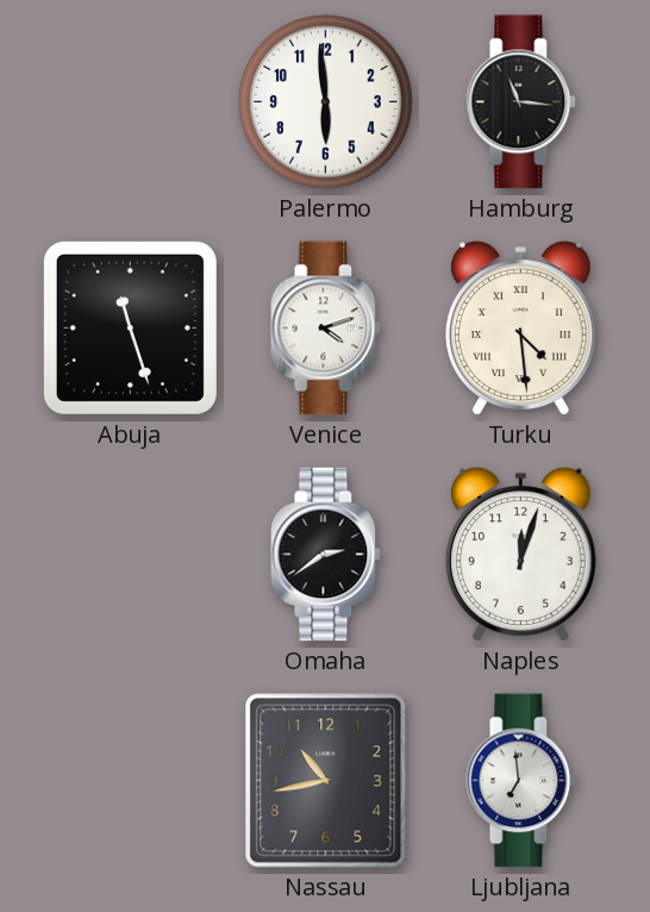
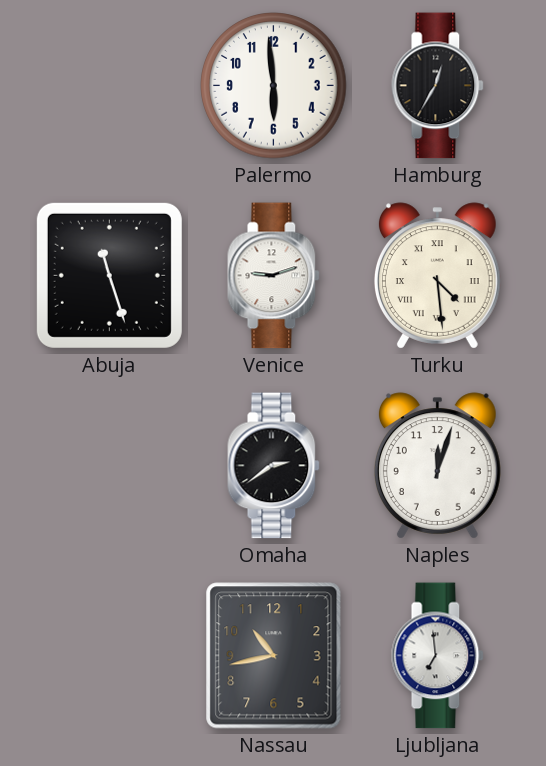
Hamburg: 11:16 -> 12:35 (438, 86)
Venice: 4:12 -> 9:12 (274, 276)
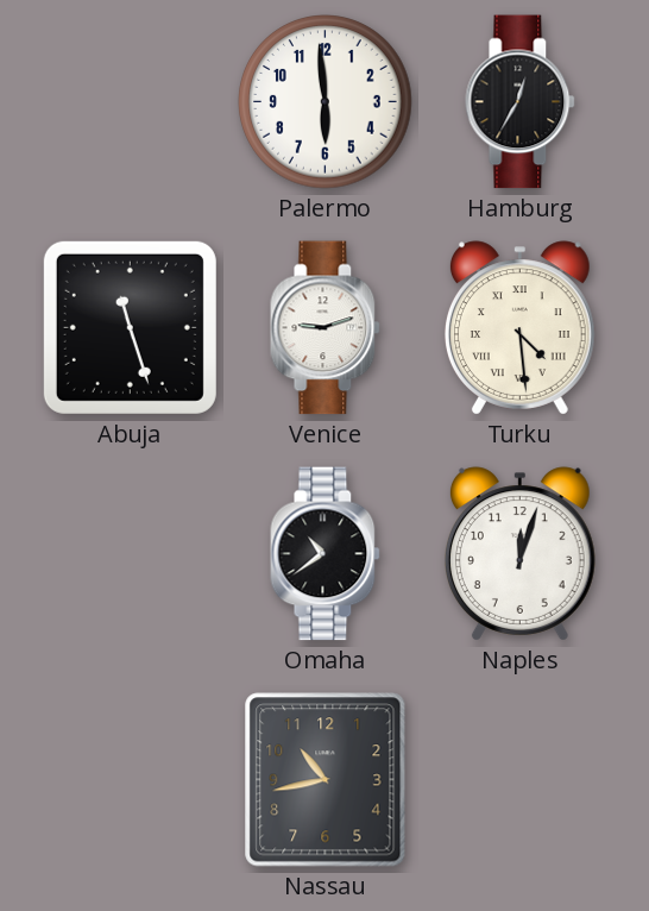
Omaha: 2:39 -> 10:39 (326, 554)
Ljubljana: 6:59 -> none (438, 656)
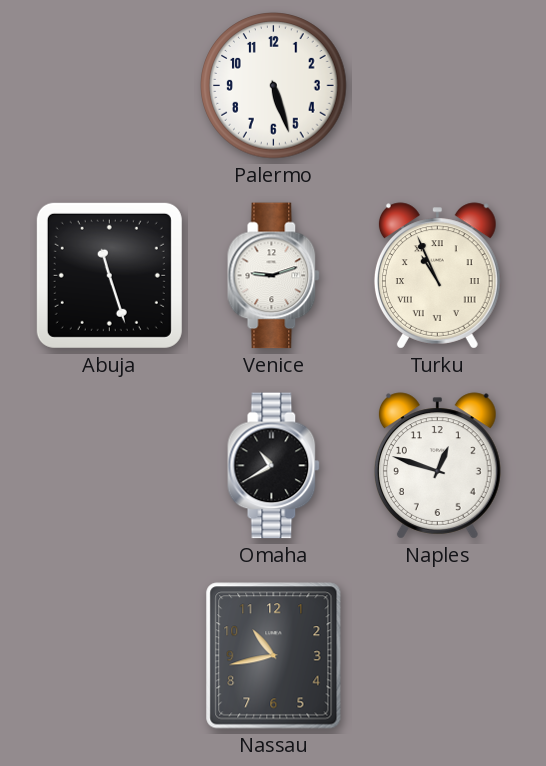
Palermo: 5:59 -> 5:27 (274, 86)
Hamburg: 12:35 -> none (521, 102)
Turku: 4:29 -> 10:56 (437, 276)
Omaha: 10:39 -> 10:40 (274, 466)
Naples: 12:03 -> 12:48 (437, 466)
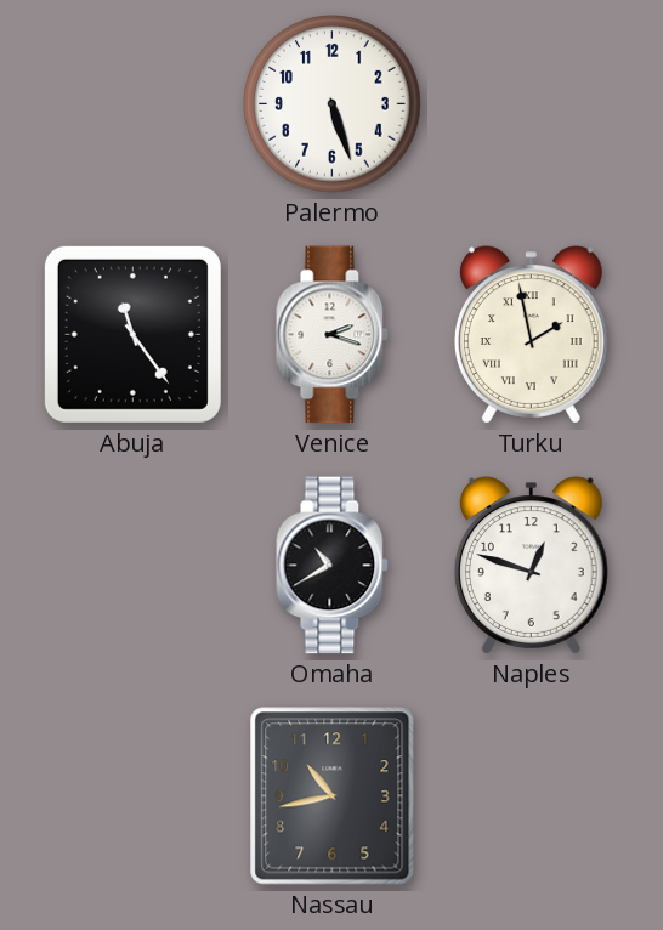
Abuja: 11:27 -> 11:24 (132, 334)
Venice: 9:12 -> 2:18 (333, 335)
Turku: 10:56 -> 1:58 (531, 335)
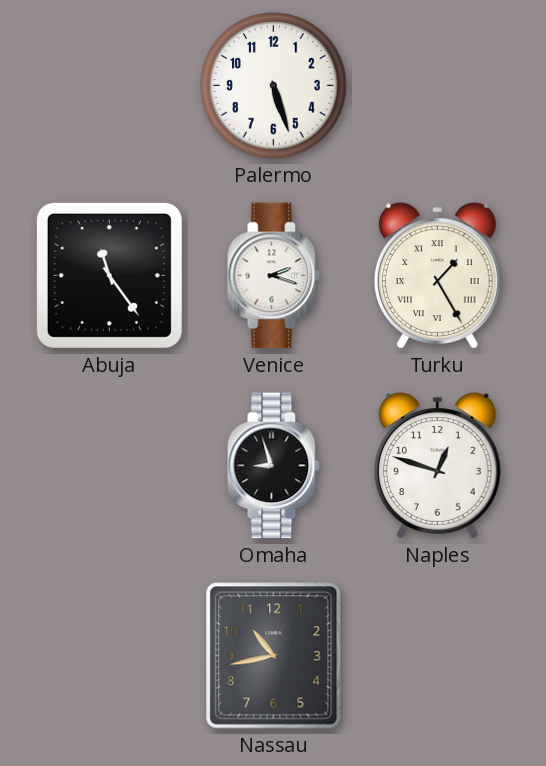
Turku: 1:58 -> 1:25 (437, 276)
Omaha: 10:40 -> 8:57 (274, 466)
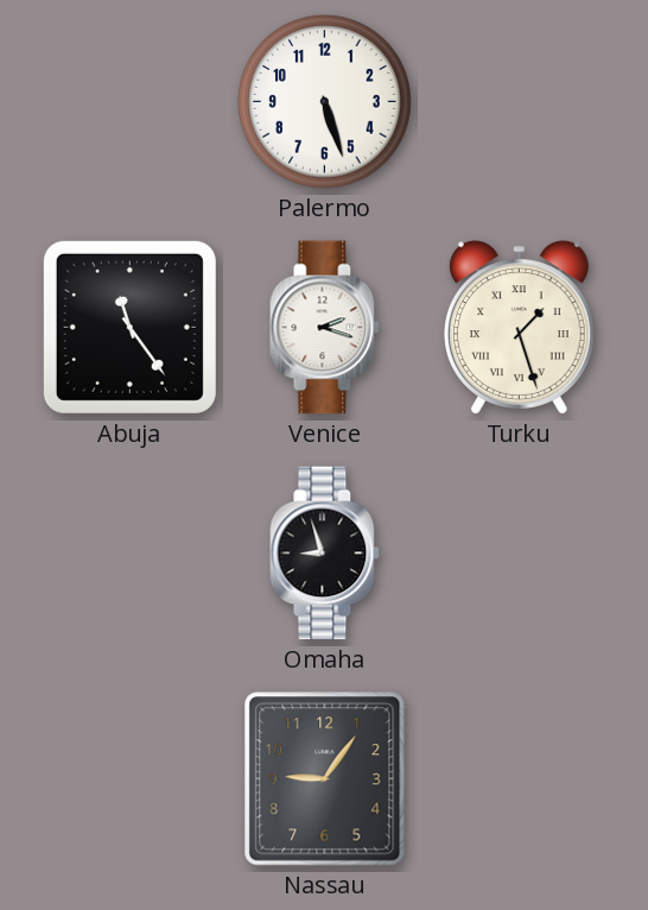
Turku: 1:25 -> 1:27 (519, 328)
Naples: 12:48 -> none (437, 466)
Nassau: 10:43 -> 9:06 (325, 779)
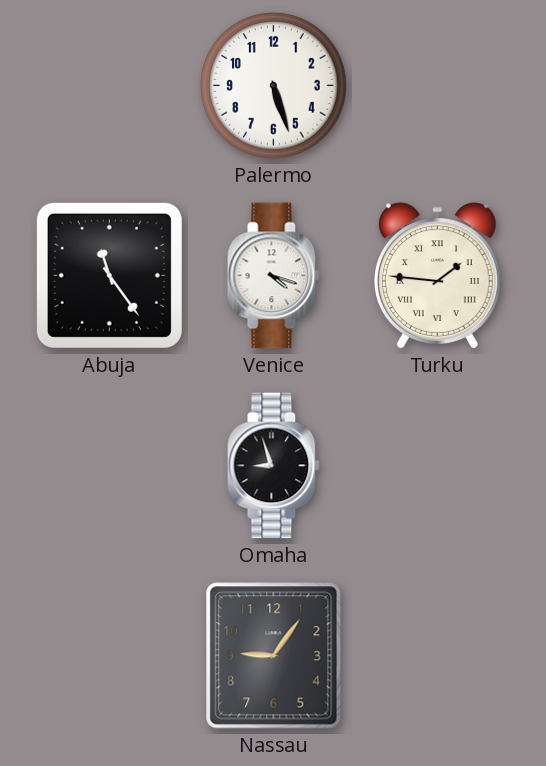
Venice: 2:18 -> 4:18 (274, 276)
Turku: 1:27 -> 1:46 (437, 276)
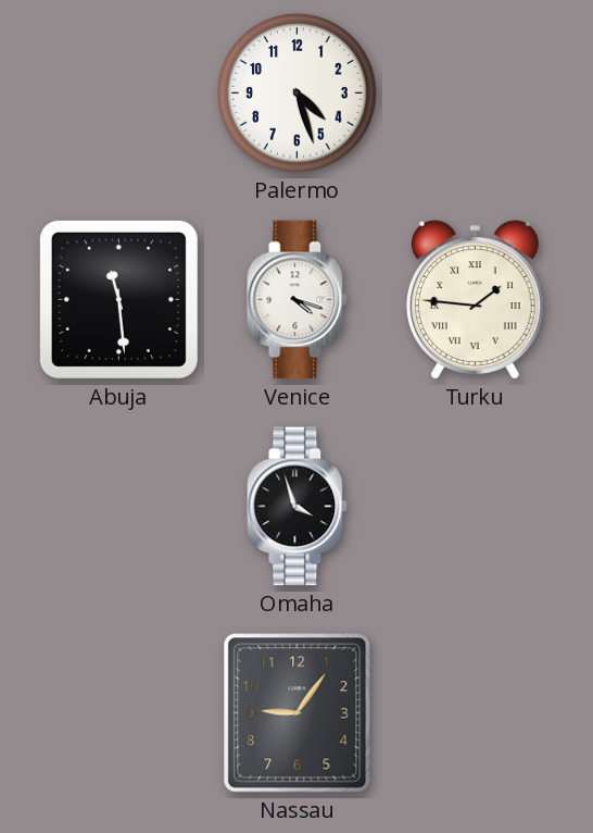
Palermo: 5:27 -> 4:27 (298, 94)
Abuja: 11:24 -> 11:29 (118, 299)
Omaha: 8:57 -> 3:57 (298, 507)
